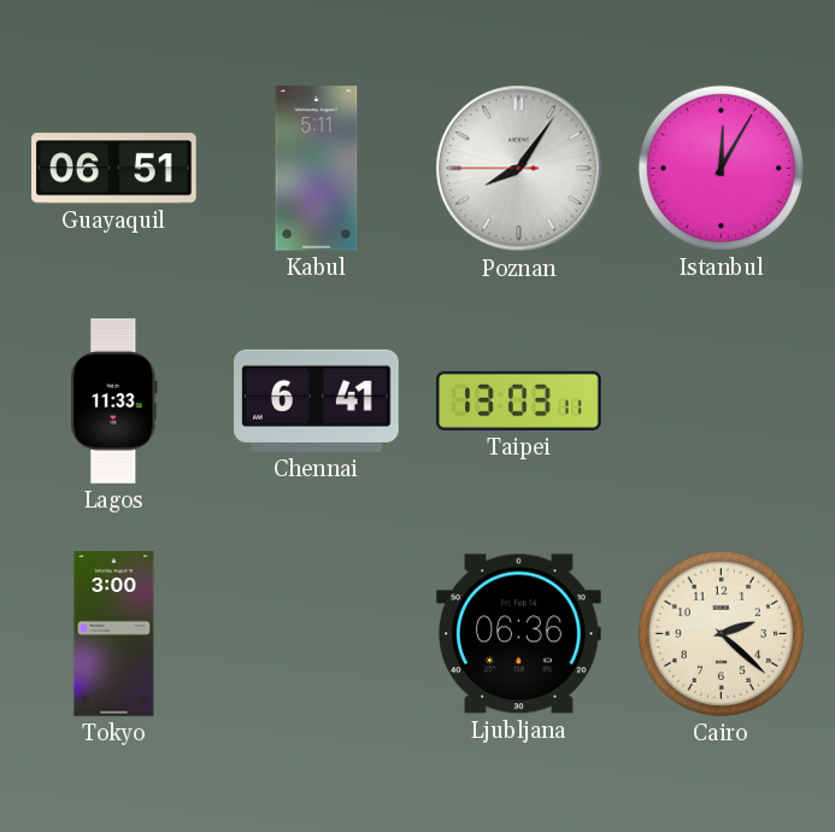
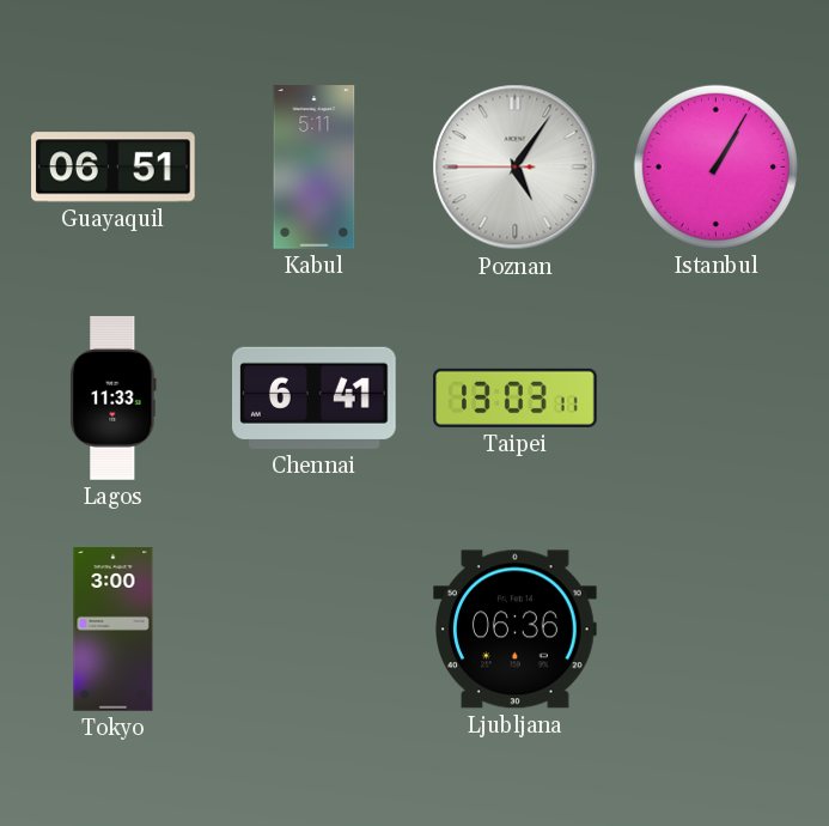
Poznan: 8:05 -> 5:05 (516, 168)
Istanbul: 12:05 -> 1:05 (715, 166)
Cairo: 2:22 -> none (721, 633)
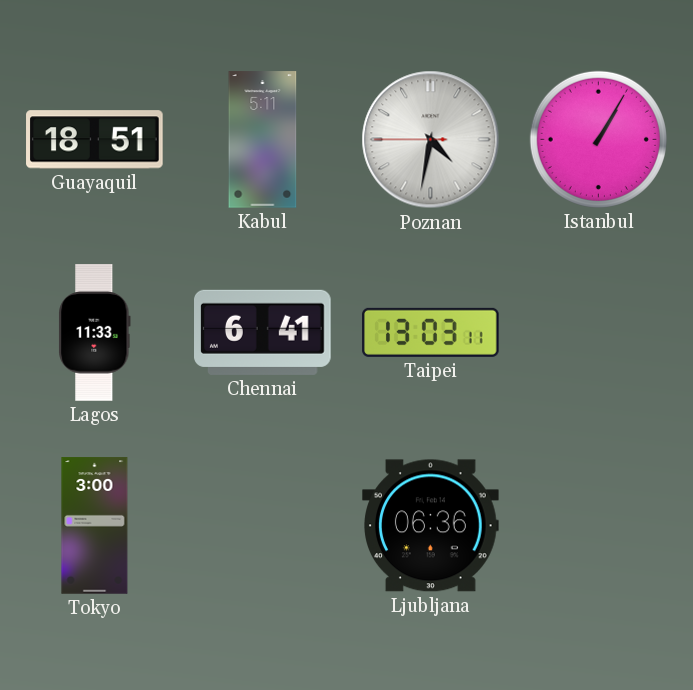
Guayaquil: 06:51 -> 18:51 (95, 140)
Poznan: 5:05 -> 4:31 (431, 140)
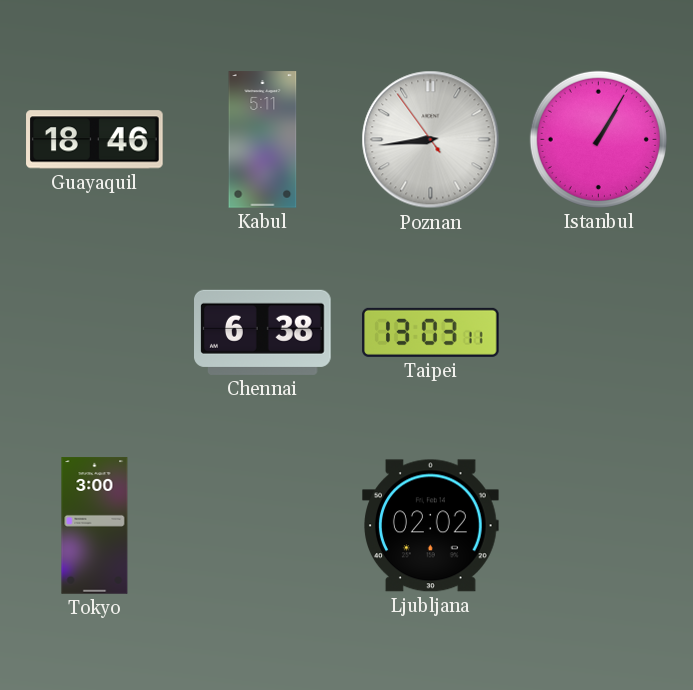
Guayaquil: 18:51 -> 18:46 (95, 140)
Poznan: 4:31 -> 8:43 (431, 140)
Lagos: 11:33 -> none (95, 333)
Chennai: 6:41 -> 6:38 (263, 332)
Ljubljana: 06:36 -> 02:02 (431, 526)
